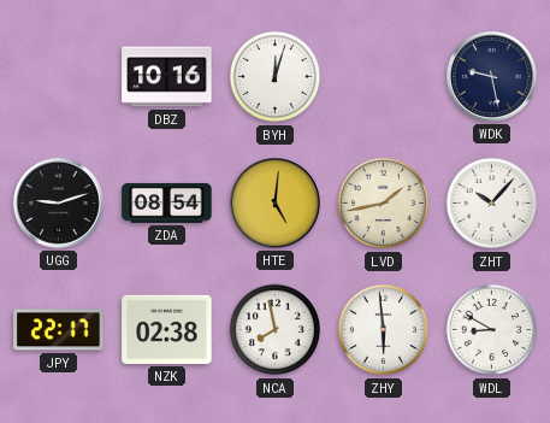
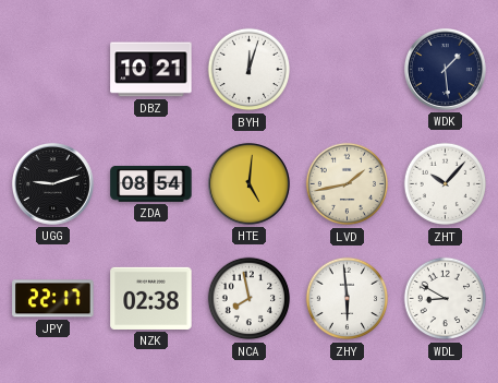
DBZ: 10:16 -> 10:21 (151, 70)
WDK: 9:28 -> 1:29 (445, 69)
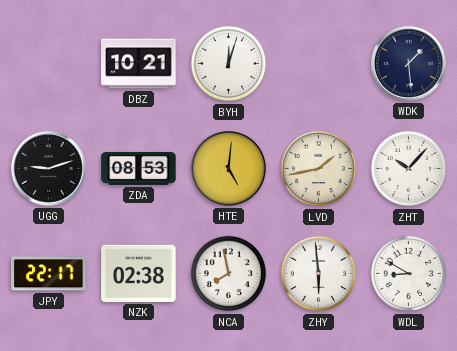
ZDA: 08:54 -> 08:53 (139, 168)
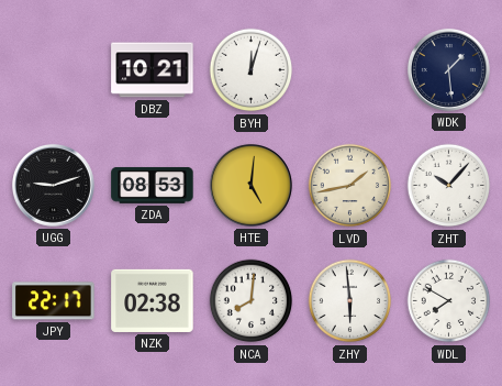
NCA: 7:58 -> 8:01 (252, 301)
WDL: 8:50 -> 7:50 (449, 301)
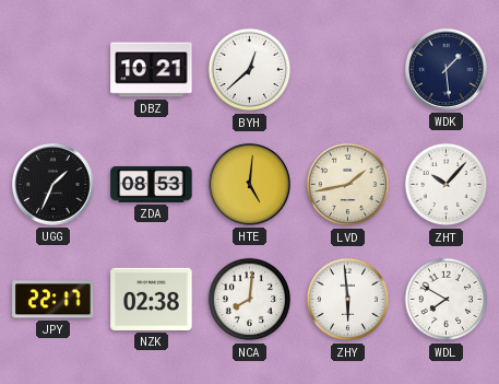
BYH: 12:03 -> 12:38 (250, 70)
UGG: 9:12 -> 1:34 (52, 184)
